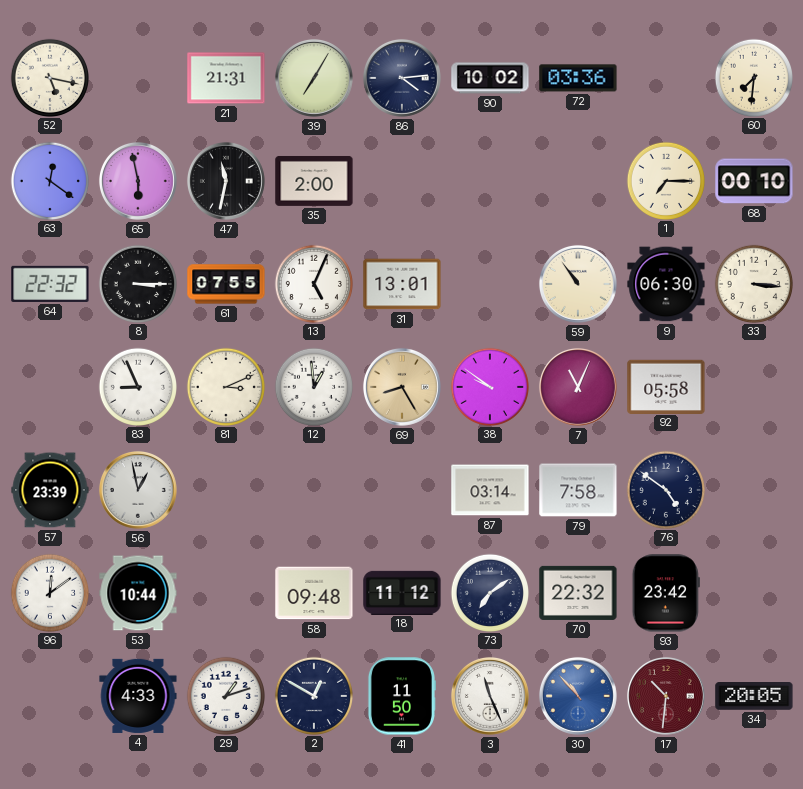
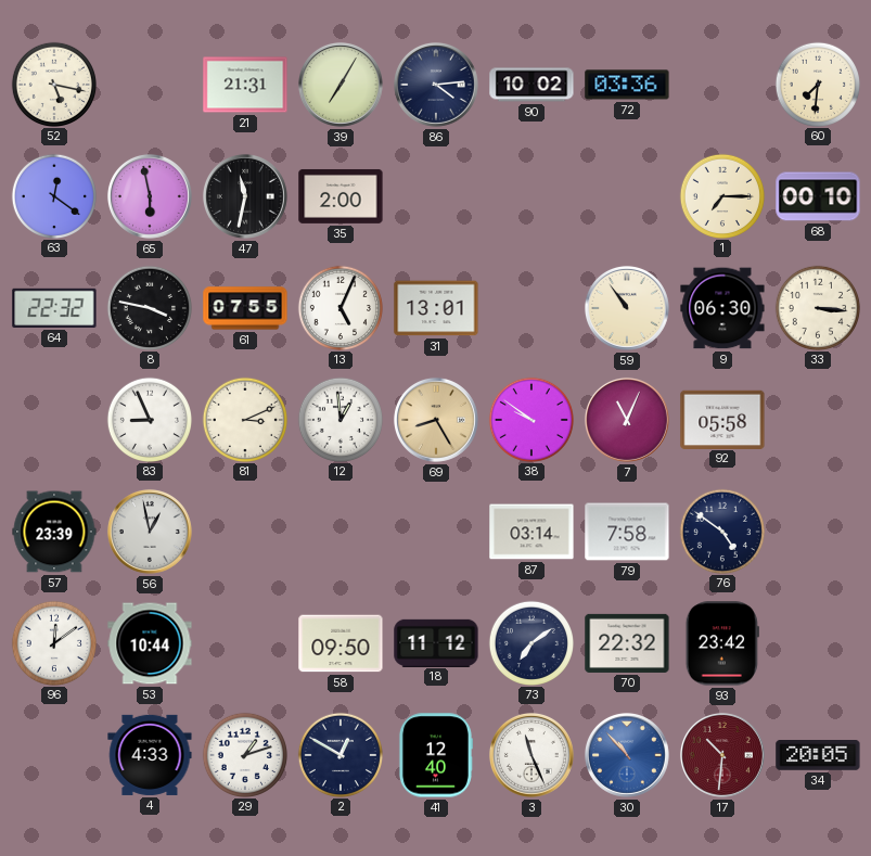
8: 3:15 -> 3:47 (149, 307)
58: 09:48 -> 09:50 (341, 643)
41: 11:50 -> 12:40 (435, 755)
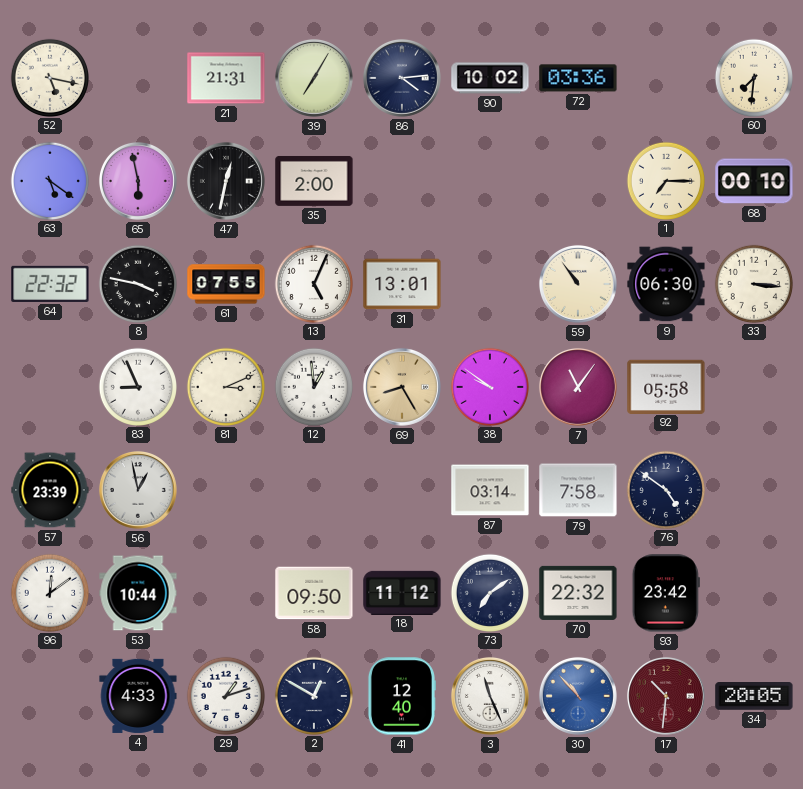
63: 12:21 -> 5:21 (49, 180)
47: 11:32 -> 12:32 (226, 181)
7: 11:04 -> 11:06 (578, 387)
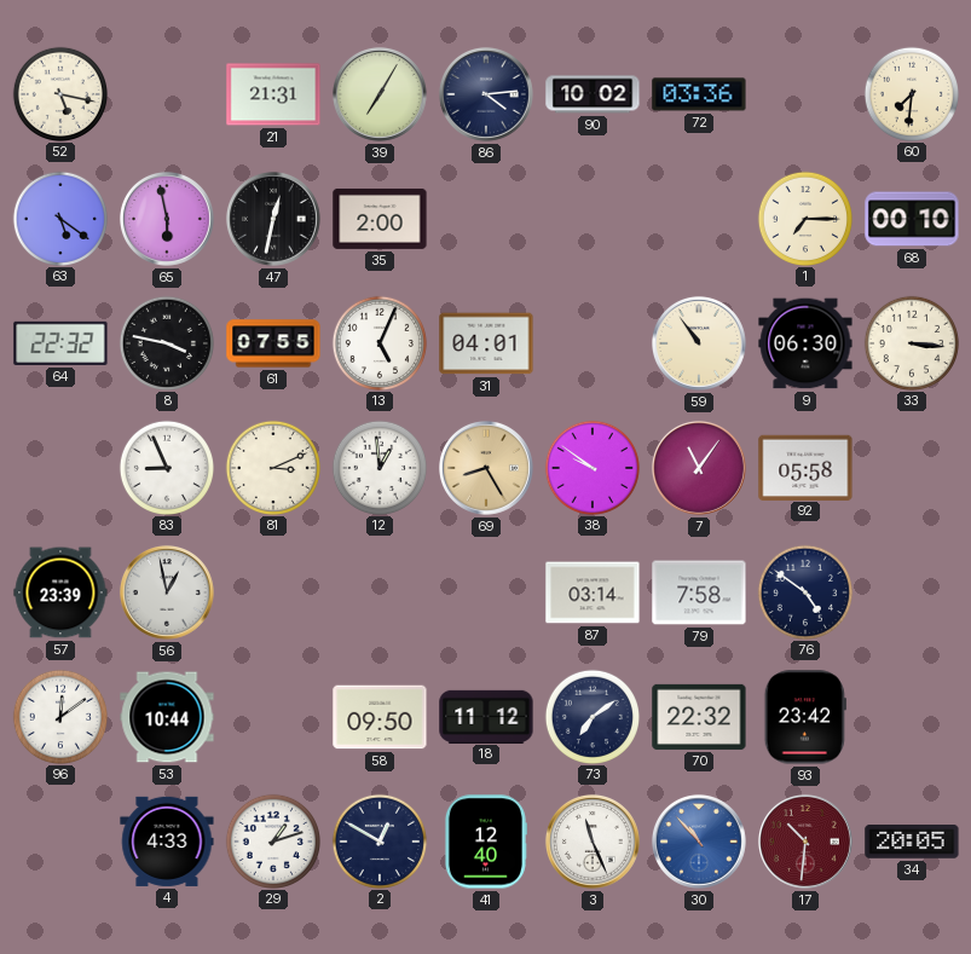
31: 13:01 -> 04:01 (486, 343)
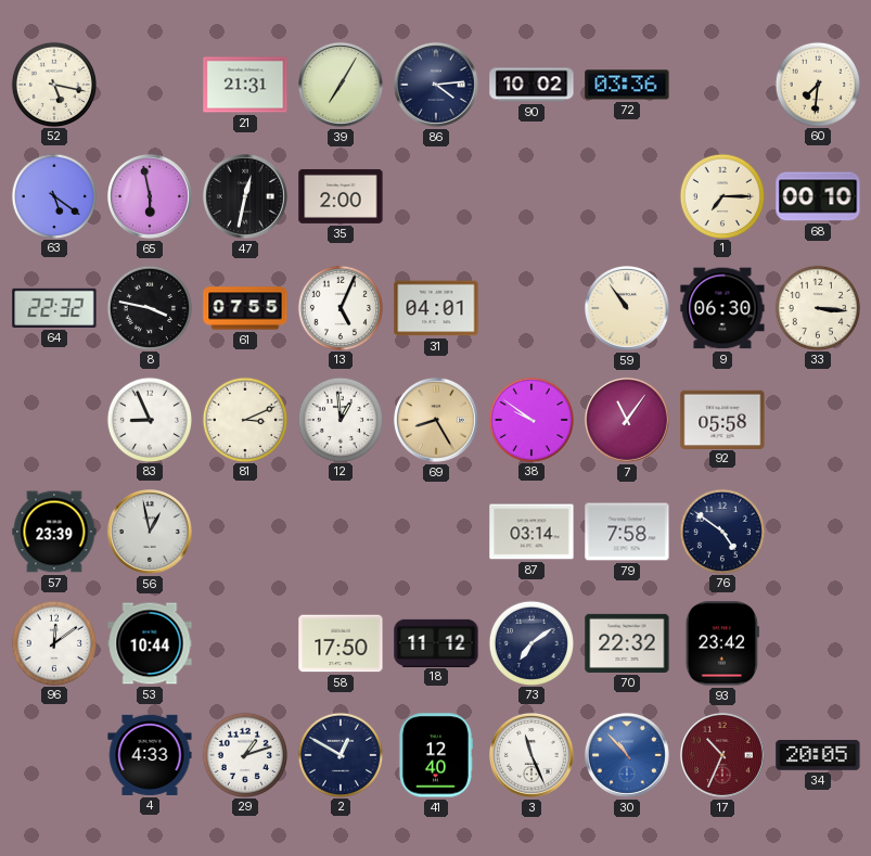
58: 09:50 -> 17:50 (341, 643)
17: 10:31 -> 10:34 (722, 755)
